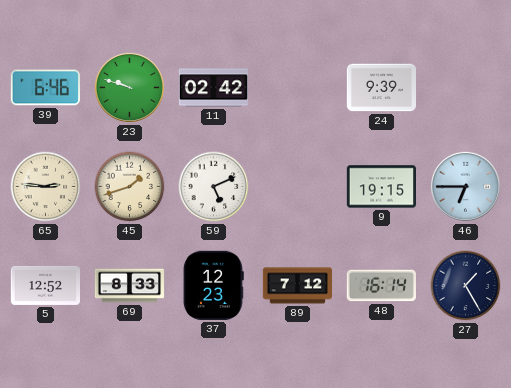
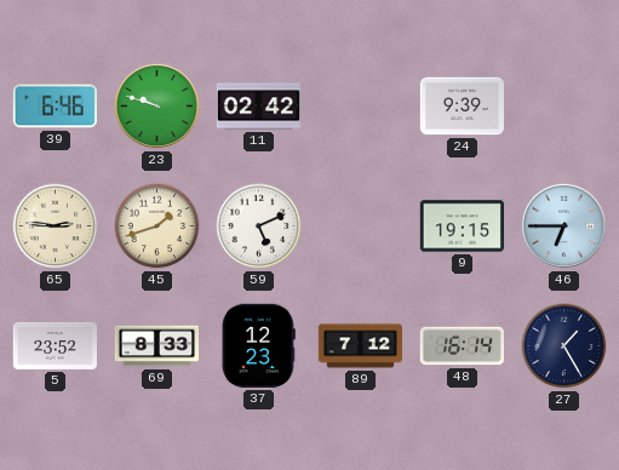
5: 12:52 -> 23:52 (55, 345)
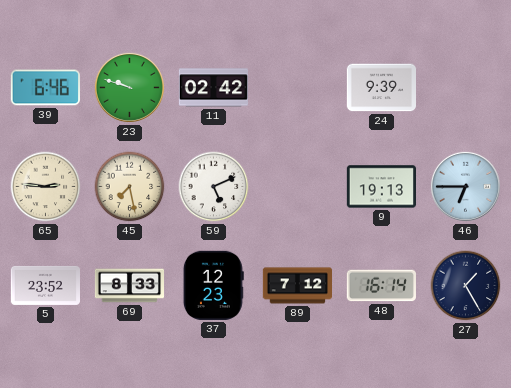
45: 1:42 -> 7:28 (130, 187)
9: 19:15 -> 19:13 (381, 187)
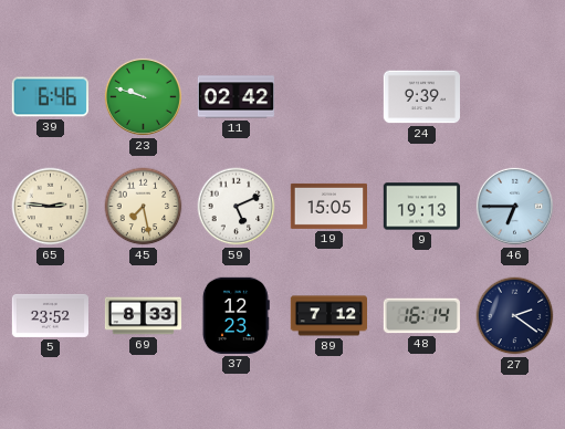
19: none -> 15:05 (328, 206)
27: 1:25 -> 2:21 (515, 316)
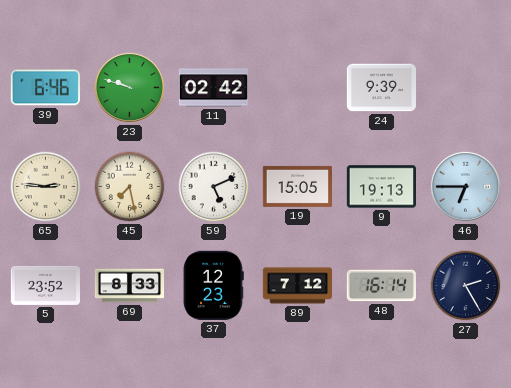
27: 2:21 -> 2:25 (466, 286)
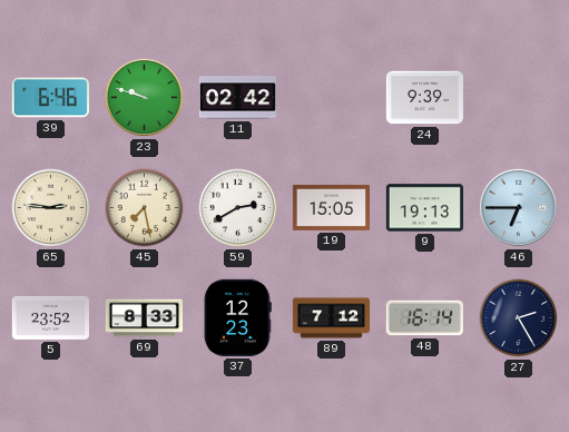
59: 5:11 -> 2:40 (238, 208)
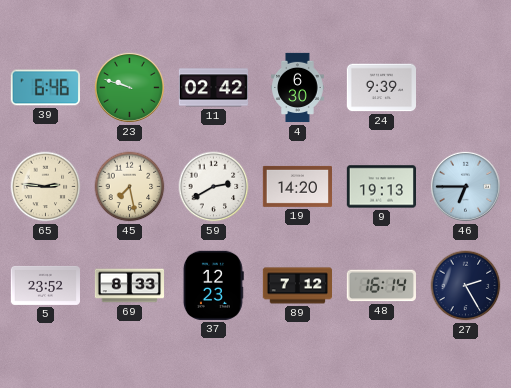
4: none -> 6:30 (298, 88)
19: 15:05 -> 14:20 (297, 186)
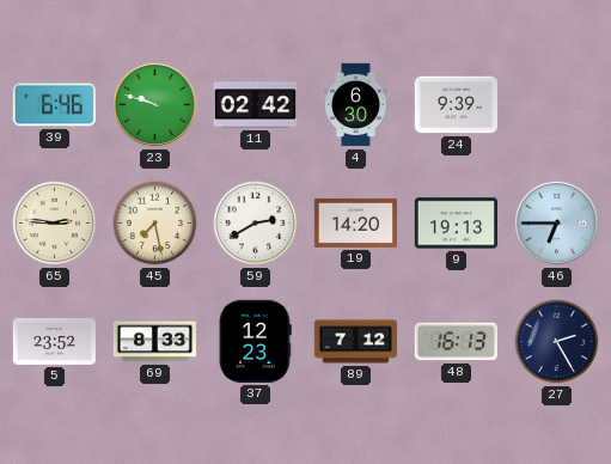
48: 16:14 -> 16:13 (456, 342)
